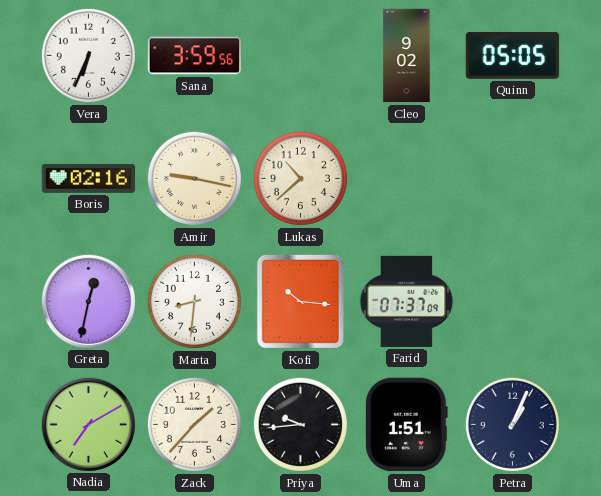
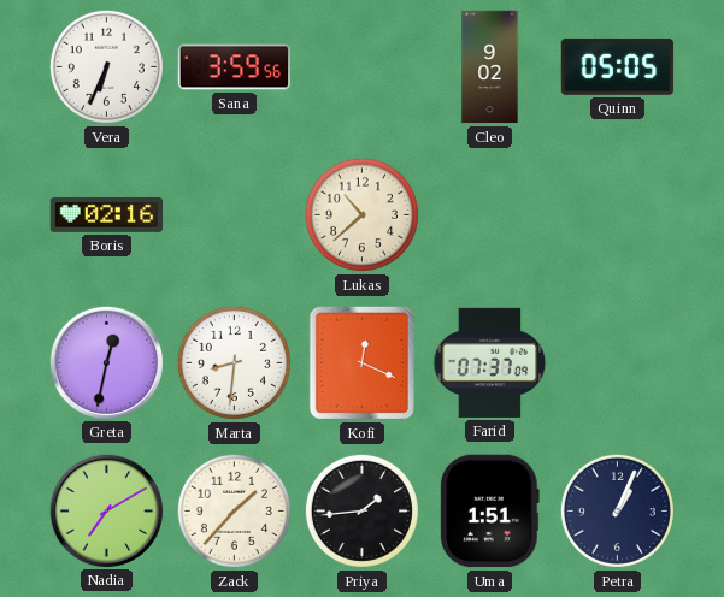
Amir: 9:17 -> none (194, 178)
Kofi: 10:16 -> 12:19 (361, 362)
Priya: 9:44 -> 1:44 (361, 510)
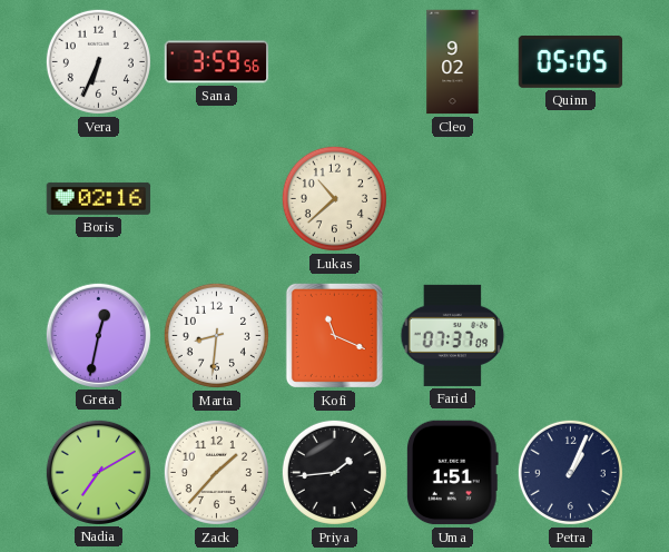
Kofi: 12:19 -> 11:19 (334, 335)
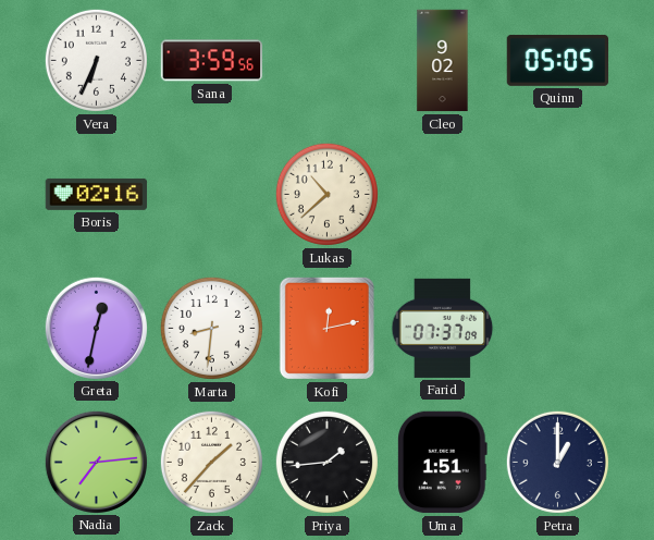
Kofi: 11:19 -> 12:13 (326, 328)
Nadia: 7:10 -> 7:14 (96, 462)
Petra: 1:04 -> 1:00 (557, 462)
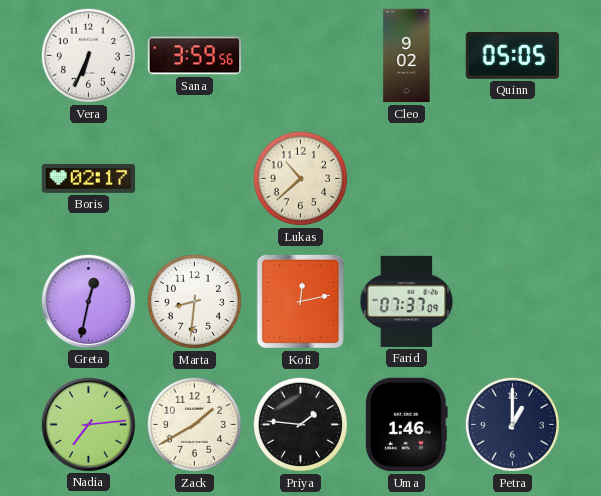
Boris: 02:16 -> 02:17 (89, 178)
Zack: 1:37 -> 1:40 (194, 424)
Priya: 1:44 -> 1:46 (300, 424)
Uma: 1:51 -> 1:46 (406, 425)
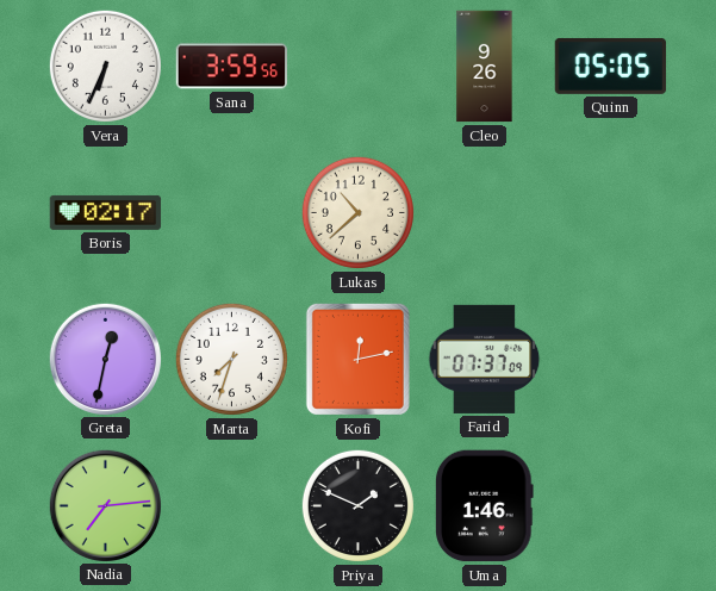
Cleo: 9:02 -> 9:26 (485, 67)
Marta: 8:31 -> 7:33 (231, 359)
Zack: 1:40 -> none (194, 424)
Priya: 1:46 -> 1:49 (357, 505)
Petra: 1:00 -> none (512, 424)
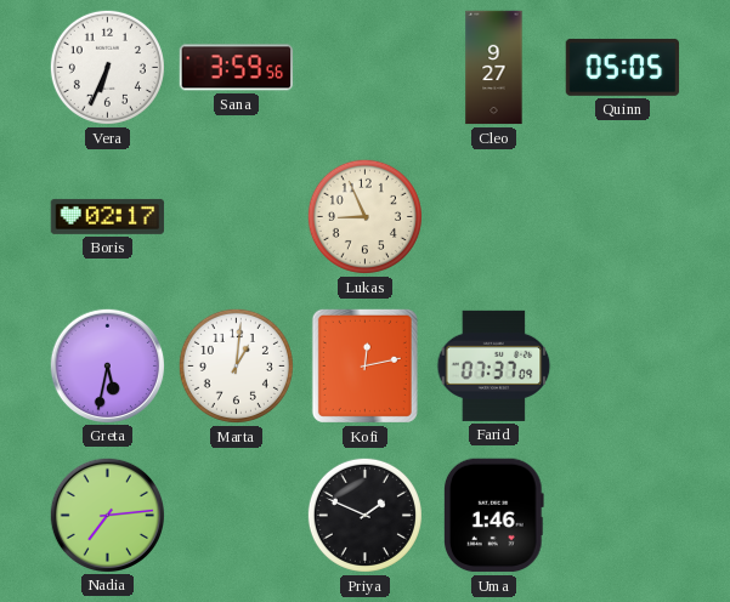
Cleo: 9:26 -> 9:27 (494, 68)
Lukas: 10:38 -> 8:56 (364, 216)
Greta: 12:32 -> 5:32 (107, 365)
Marta: 7:33 -> 1:01 (236, 365)
